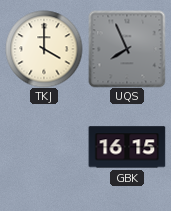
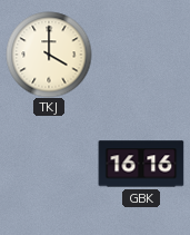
UQS: 7:56 -> none (127, 49)
GBK: 16:15 -> 16:16 (141, 164)
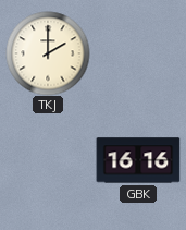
TKJ: 4:00 -> 2:00 (48, 53)
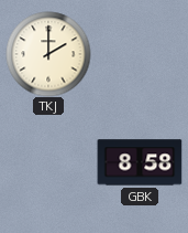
GBK: 16:16 -> 8:58 (140, 162)
